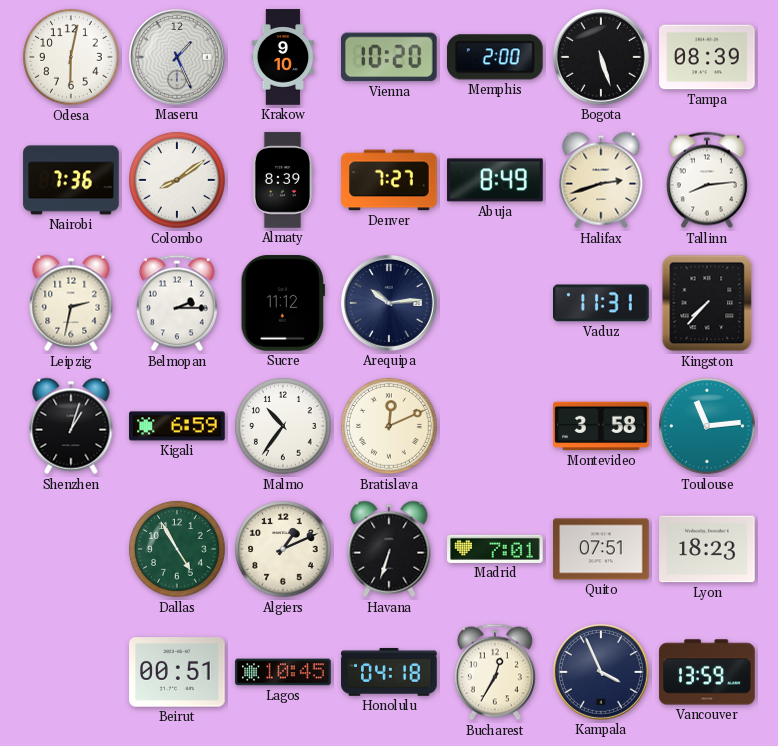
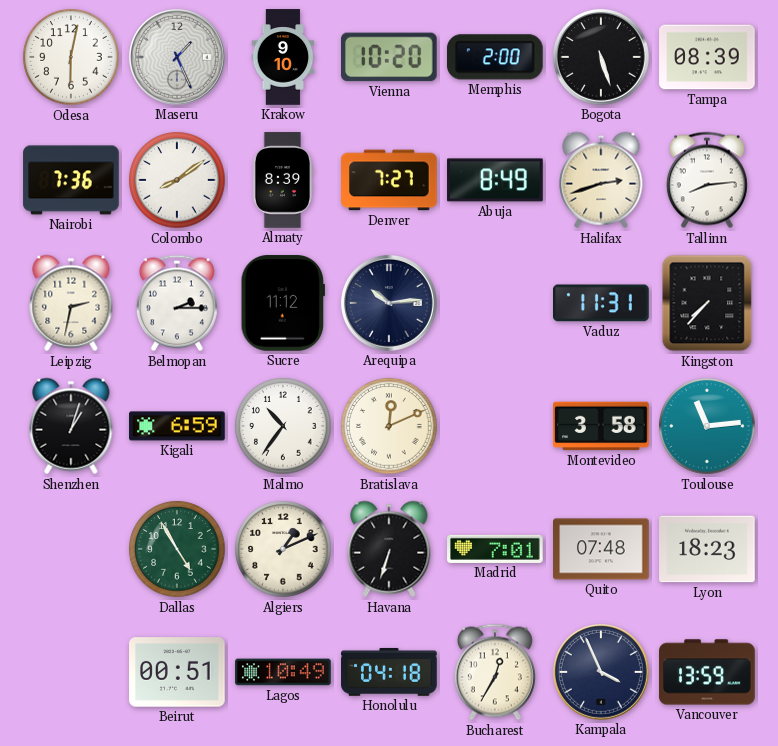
Quito: 07:51 -> 07:48 (601, 549)
Lagos: 10:45 -> 10:49 (283, 672)
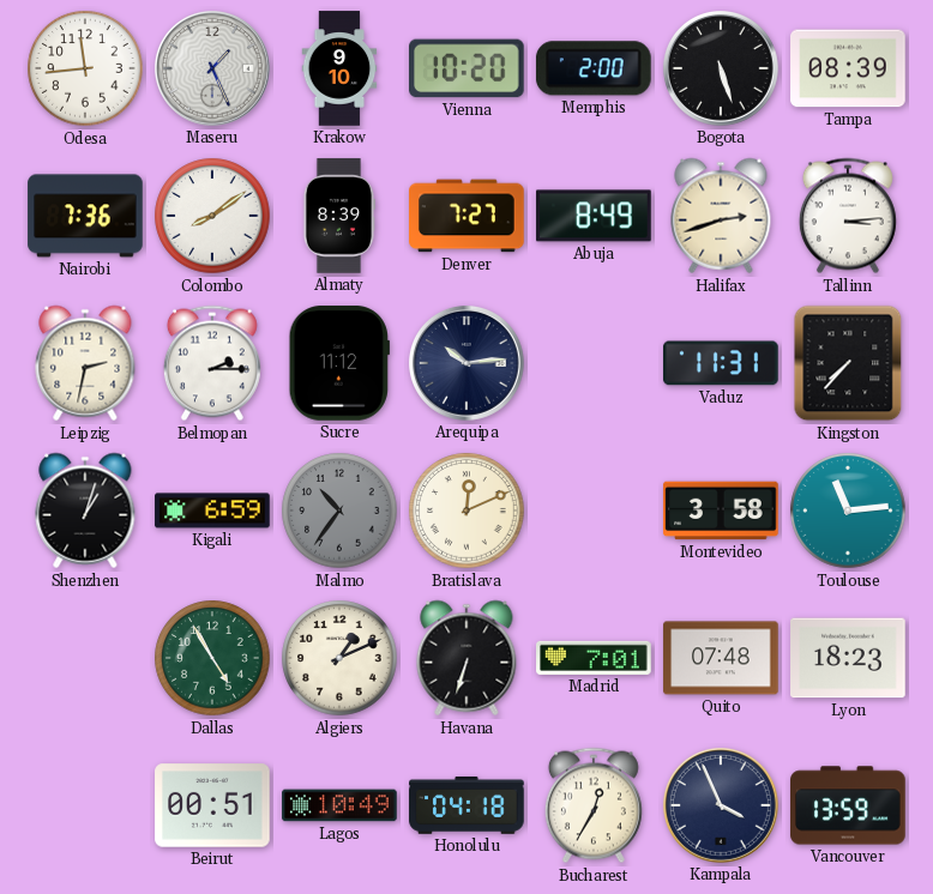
Odesa: 6:02 -> 11:44 (85, 68)
Tallinn: 8:14 -> 3:14 (848, 216)
Malmo dial: white -> grey (339, 511)
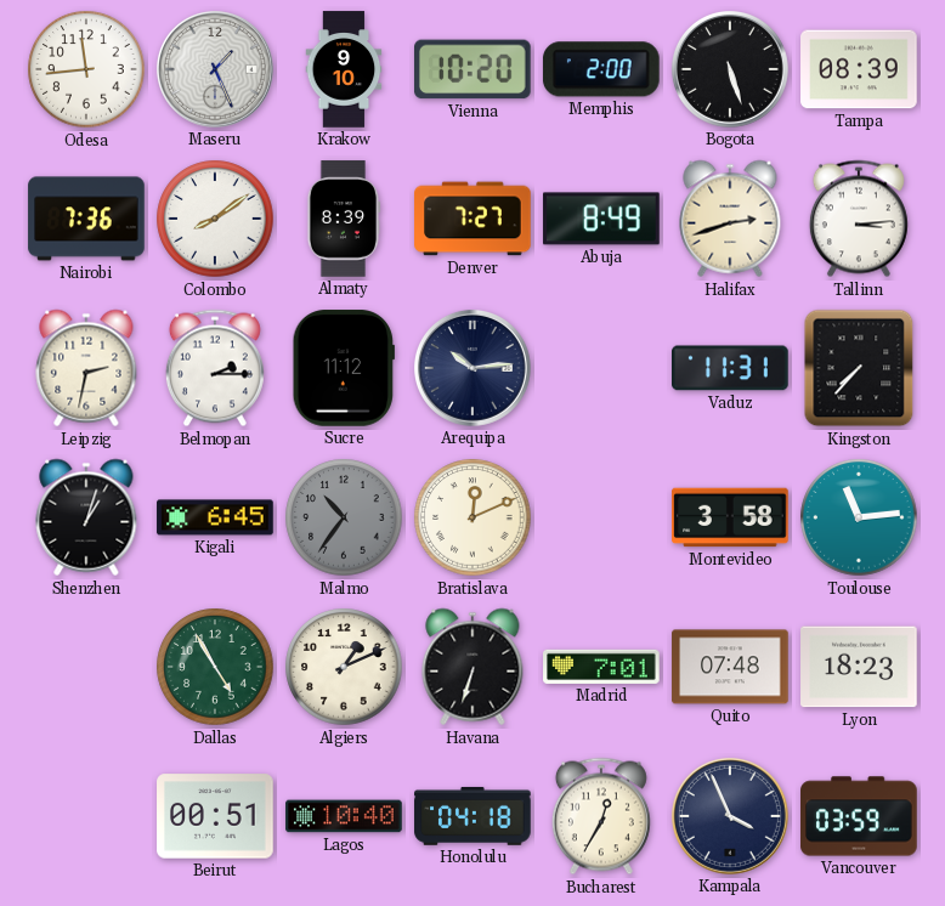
Kigali: 6:59 -> 6:45 (215, 517)
Lagos: 10:49 -> 10:40 (344, 816)
Vancouver: 13:59 -> 03:59 (859, 816)
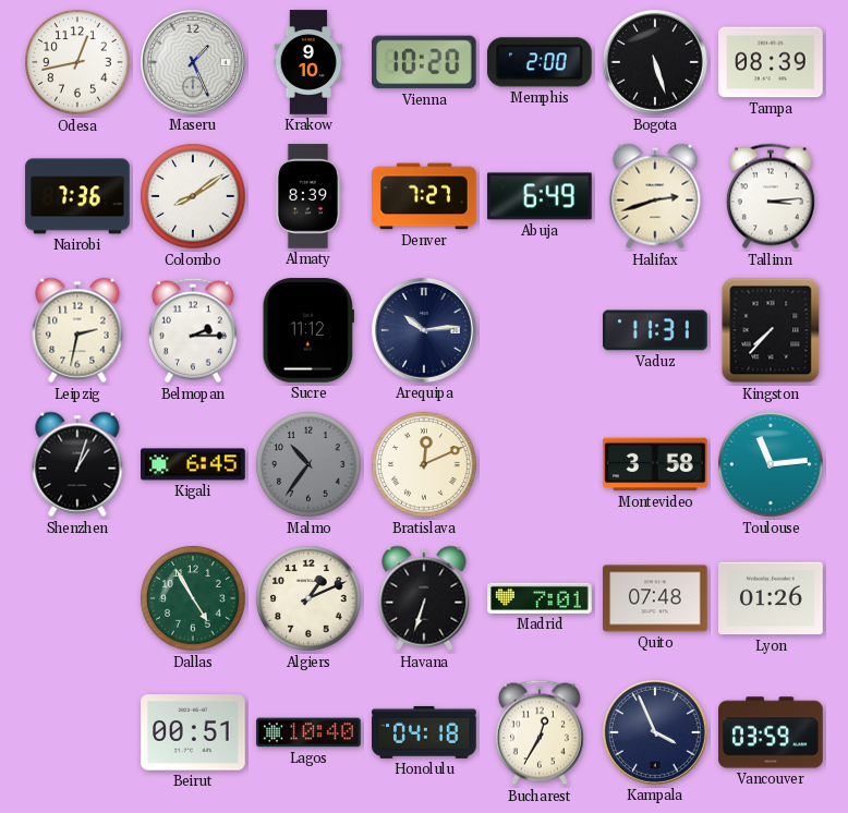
Odesa: 11:44 -> 12:43 (77, 62)
Abuja: 8:49 -> 6:49 (540, 196)
Lyon: 18:23 -> 01:26 (771, 598)
